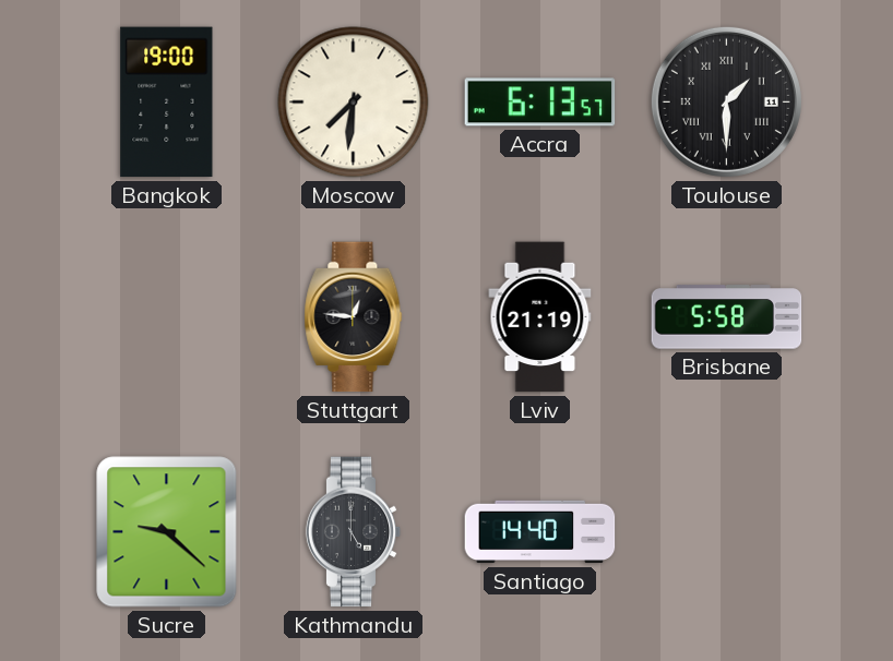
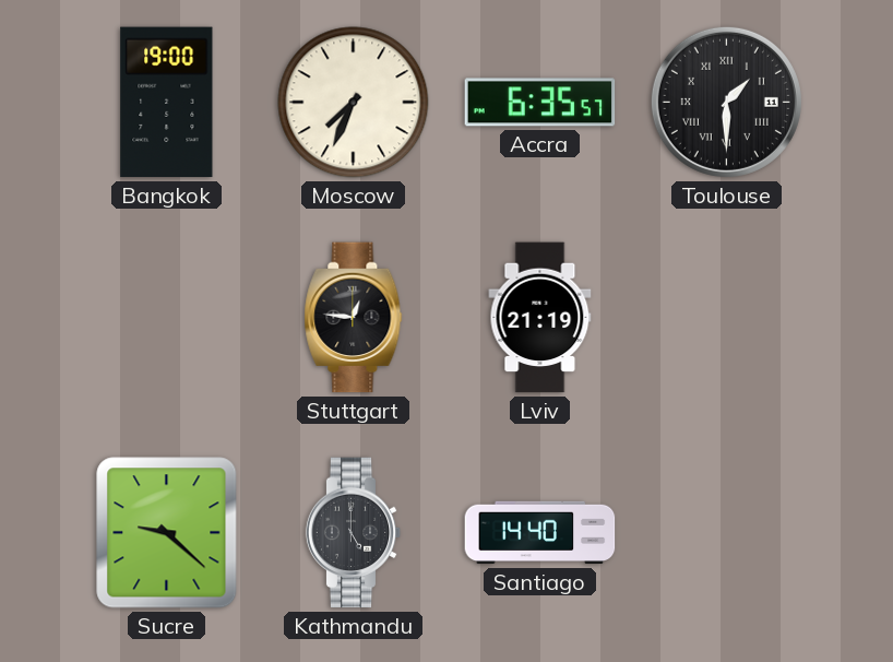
Moscow: 7:31 -> 7:34 (354, 103)
Accra: 6:13 -> 6:35 (540, 103)
Brisbane: 5:58 -> none (727, 317)
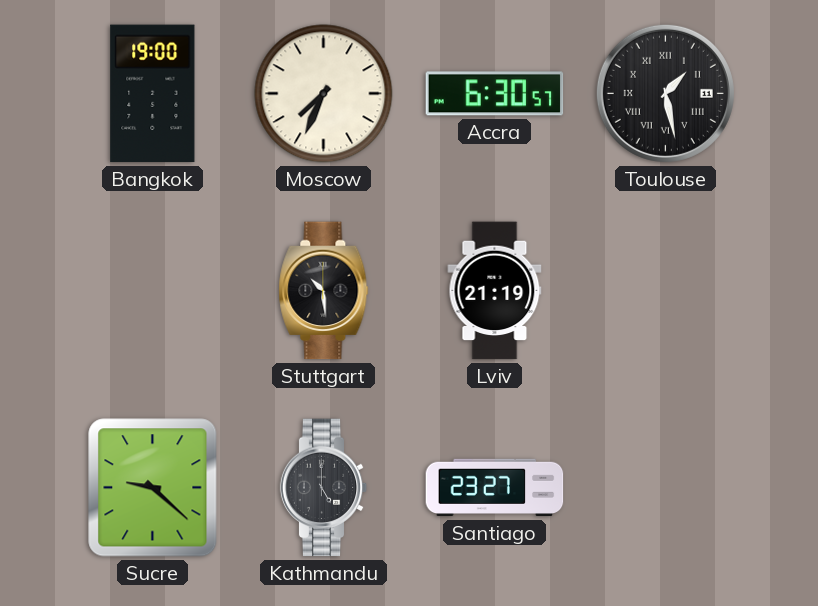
Accra: 6:35 -> 6:30 (495, 94)
Toulouse: 1:30 -> 1:28 (665, 93)
Stuttgart: 12:46 -> 10:29 (324, 291)
Santiago: 14:40 -> 23:27 (495, 488)
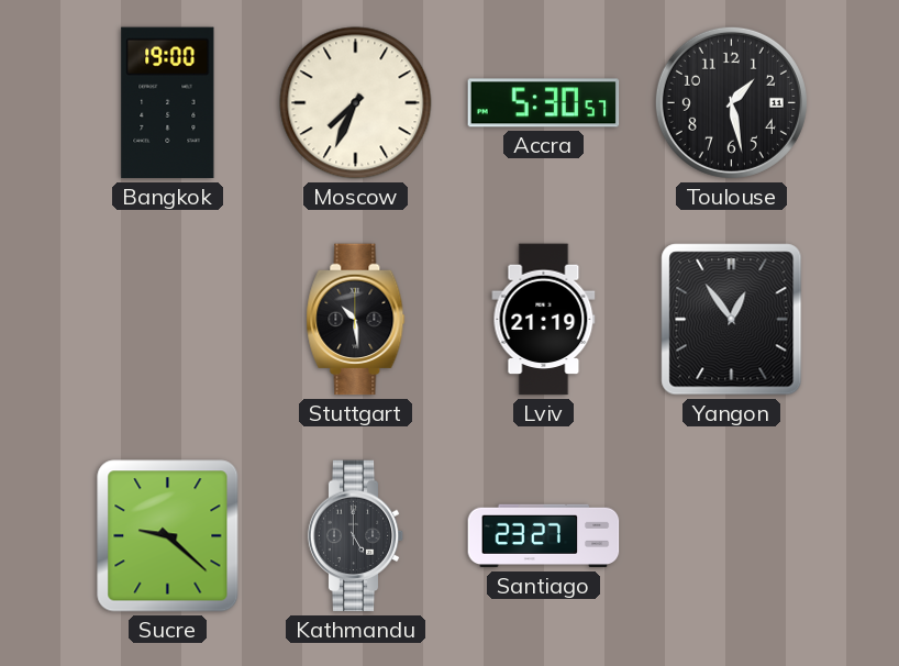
Accra: 6:30 -> 5:30 (544, 103)
Toulouse numerals: Roman -> Arabic (731, 102)
Yangon: none -> 12:54 (732, 320)
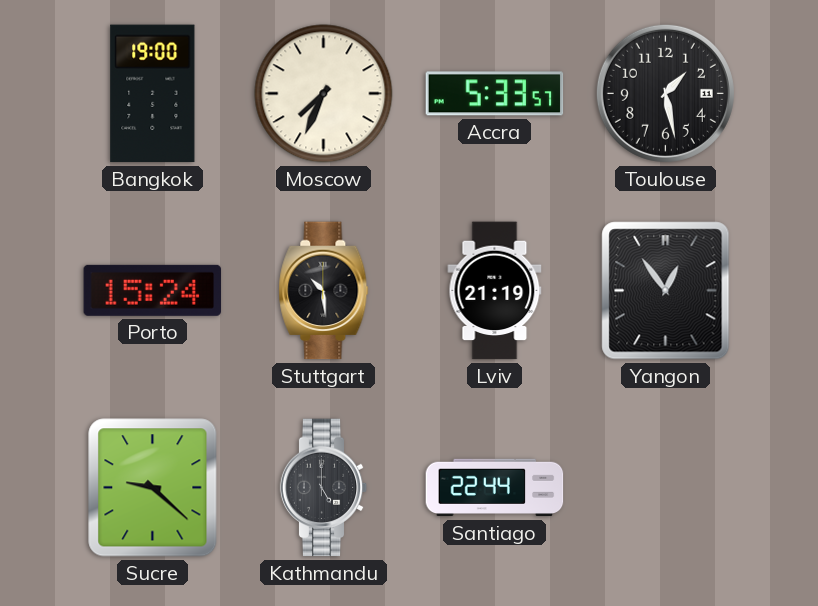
Accra: 5:30 -> 5:33 (495, 94)
Porto: none -> 15:24 (153, 290)
Santiago: 23:27 -> 22:44 (495, 488)
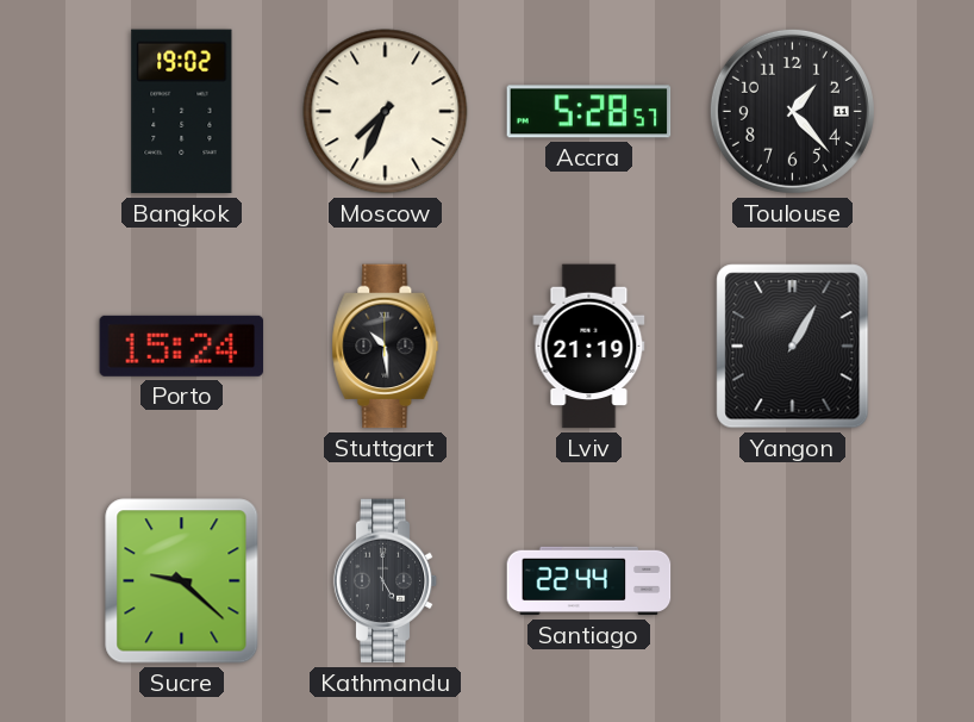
Bangkok: 19:00 -> 19:02 (182, 112)
Accra: 5:33 -> 5:28 (589, 112)
Toulouse: 1:28 -> 1:23 (792, 111)
Yangon: 12:54 -> 1:05 (793, 347)
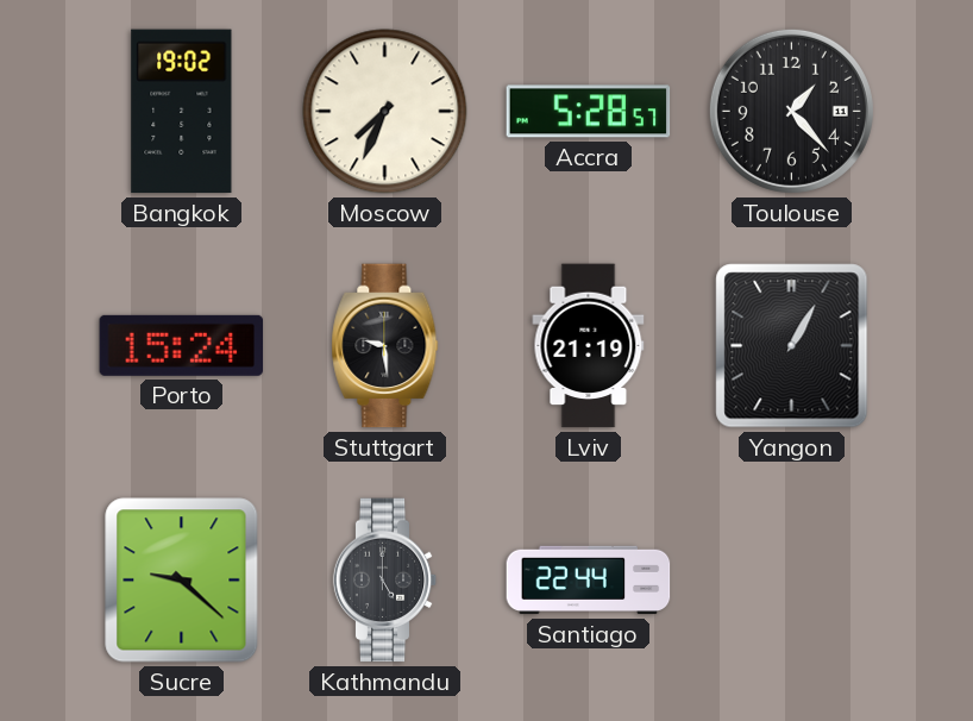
Stuttgart: 10:29 -> 9:29 (385, 346)
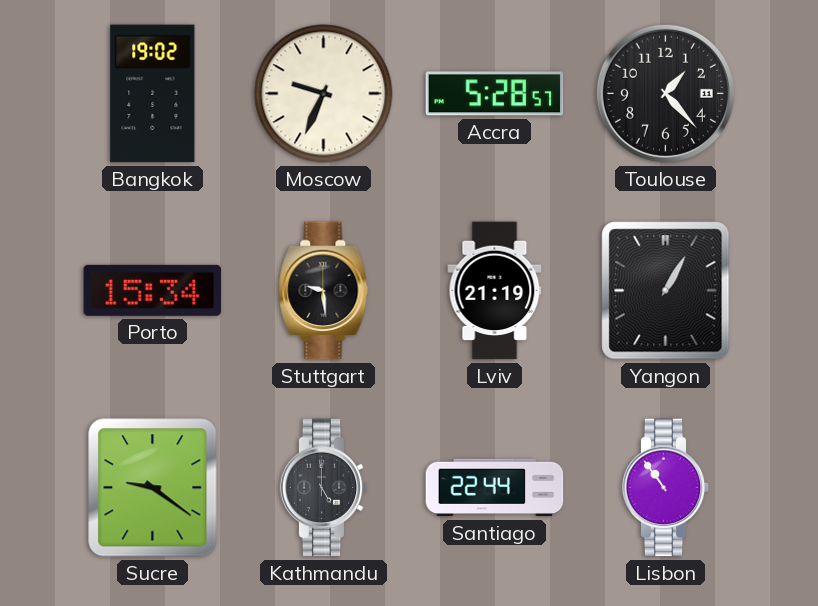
Moscow: 7:34 -> 9:34 (324, 94)
Porto: 15:24 -> 15:34 (153, 290)
Sucre: 9:22 -> 9:21 (153, 488)
Lisbon: none -> 10:54 (666, 488)
